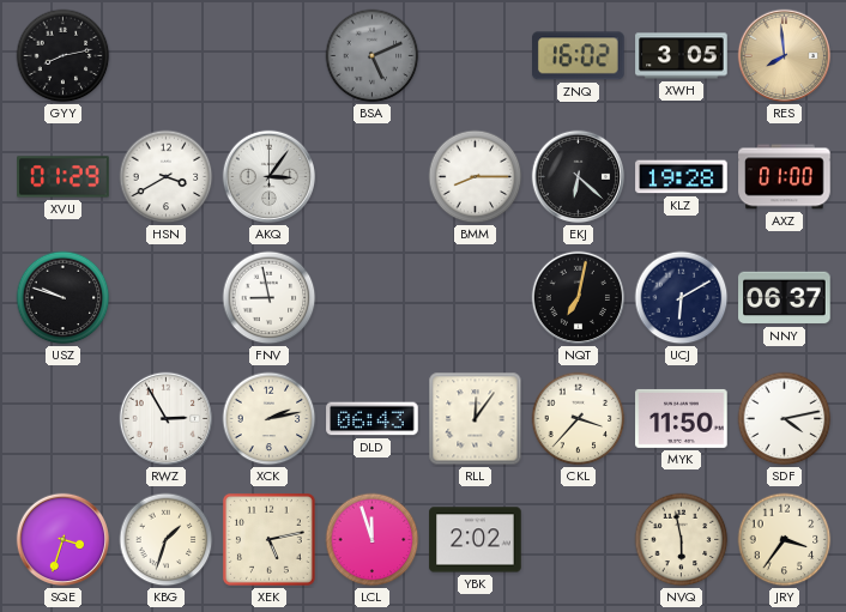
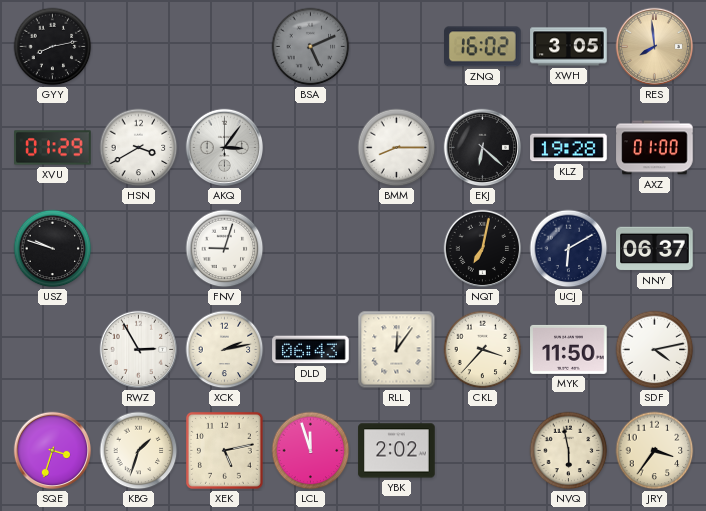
FNV: 8:58 -> 9:03 (225, 249)
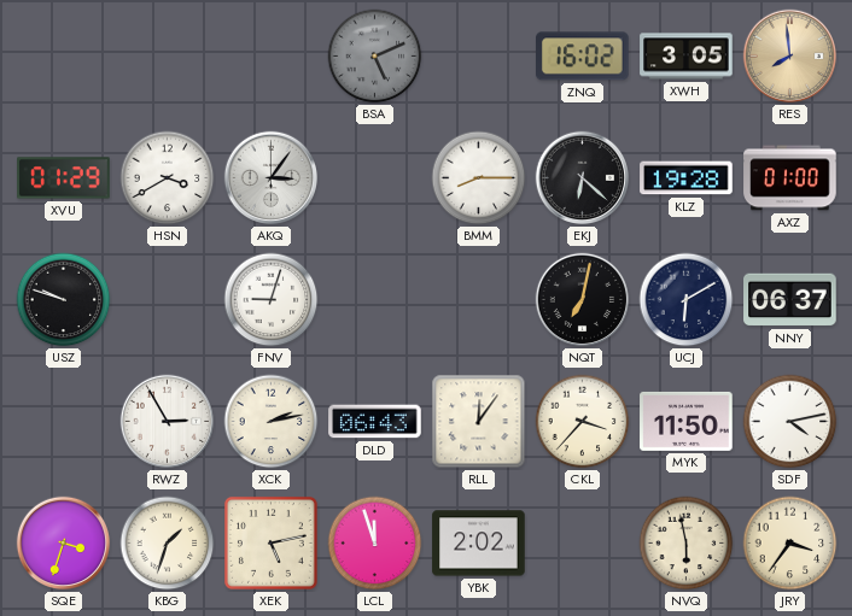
GYY: 8:13 -> none (53, 47)
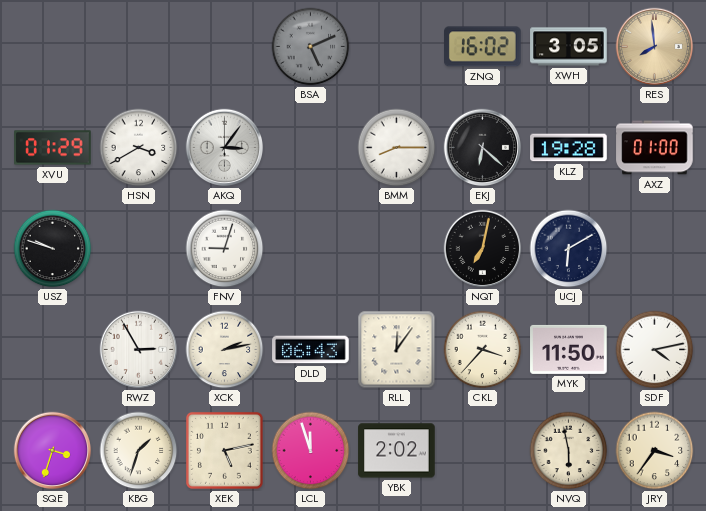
NNY: 06:37 -> none (790, 300)
